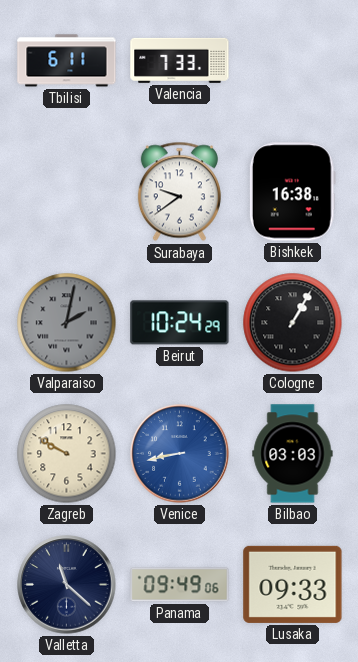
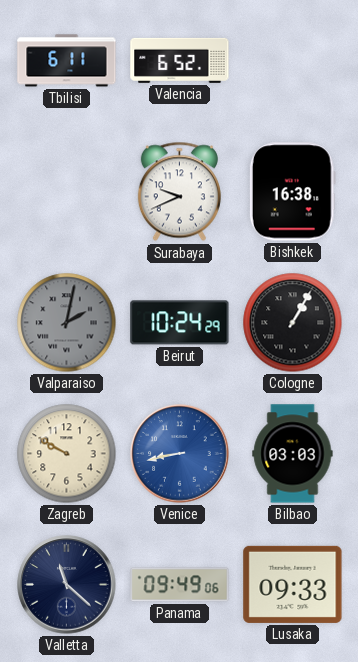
Valencia: 7:33 -> 6:52 (180, 60)
Surabaya: 9:39 -> 9:41 (179, 192)
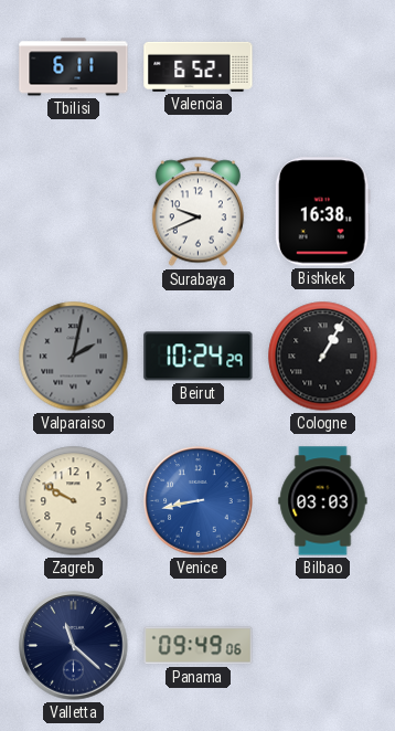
Lusaka: 09:33 -> none (293, 584)
